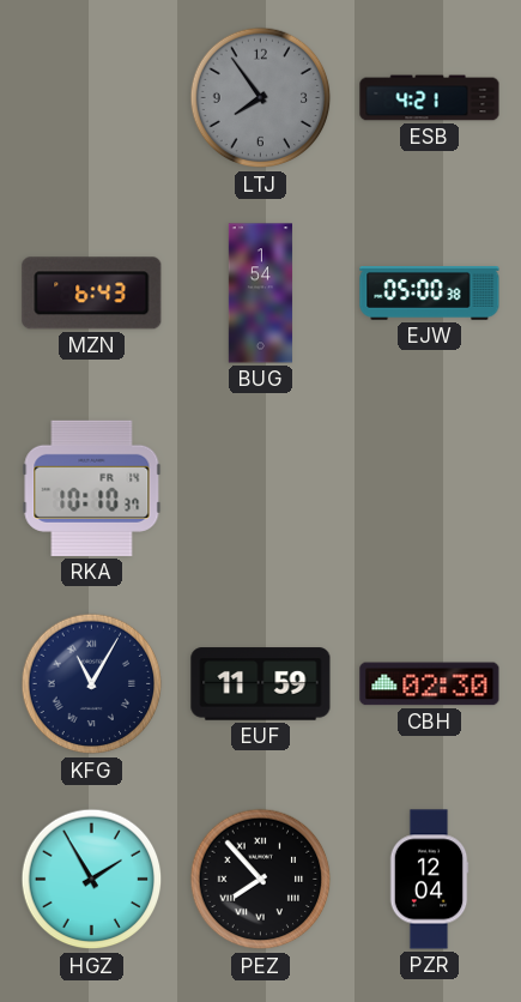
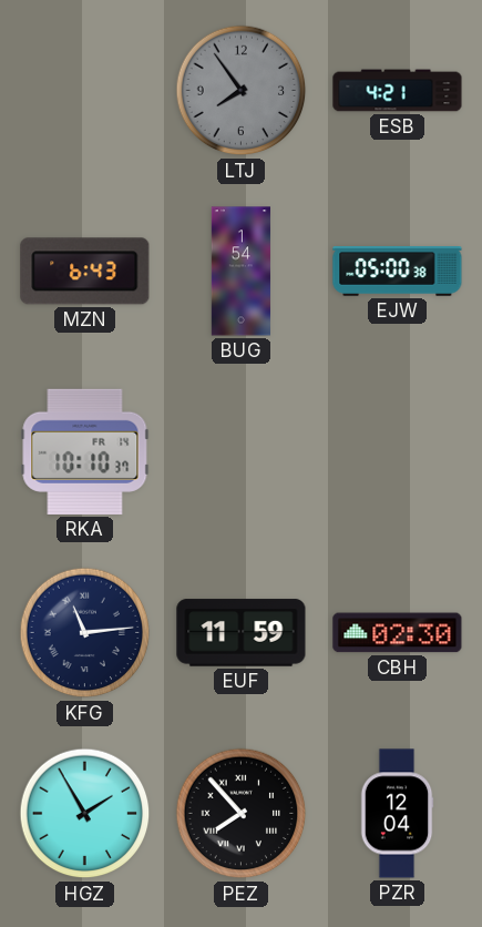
KFG: 11:05 -> 11:14 (85, 633)
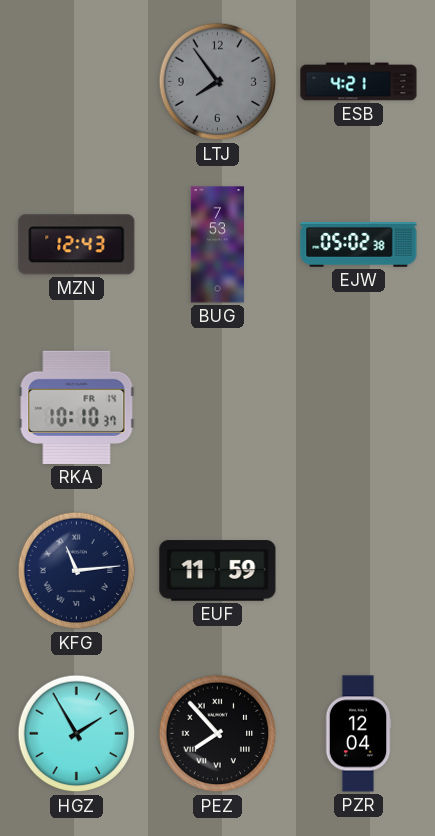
MZN: 6:43 -> 12:43 (77, 245)
BUG: 1:54 -> 7:53 (217, 245)
EJW: 05:00 -> 05:02 (359, 245)
CBH: 02:30 -> none (398, 633)
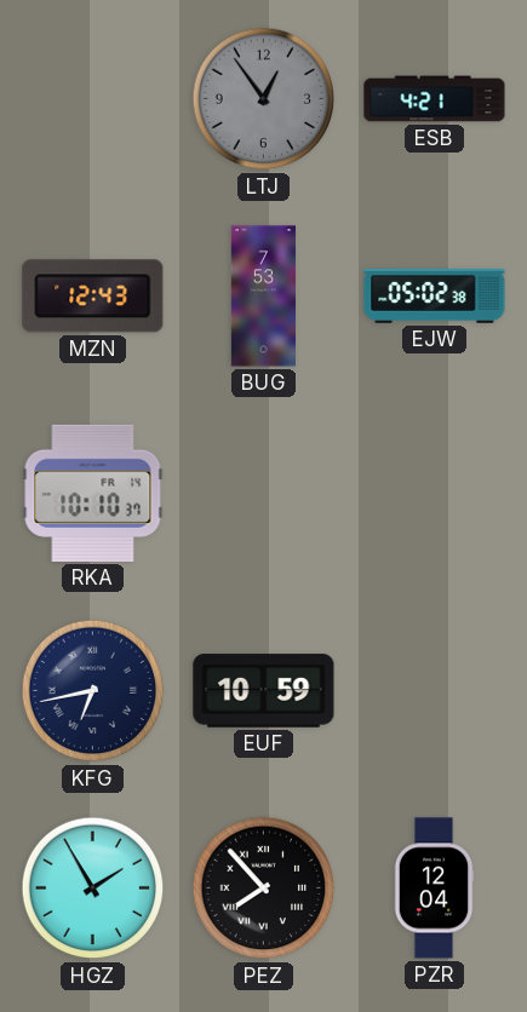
LTJ: 7:54 -> 12:54 (264, 99)
KFG: 11:14 -> 6:43 (93, 691)
EUF: 11:59 -> 10:59 (264, 691)
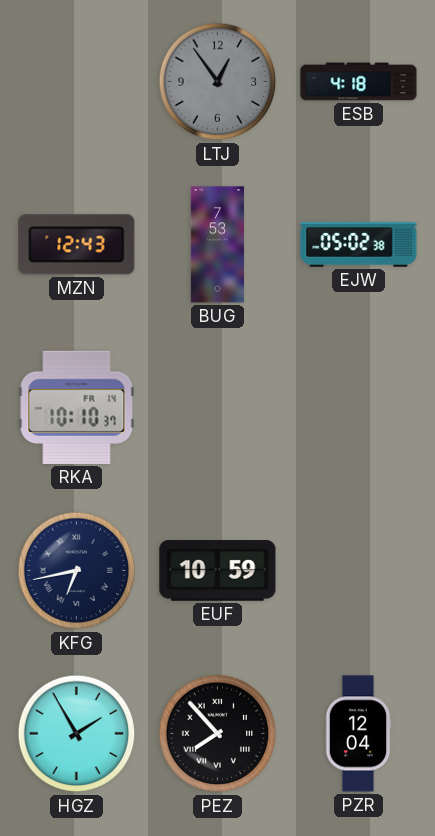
ESB: 4:21 -> 4:18 (359, 82)
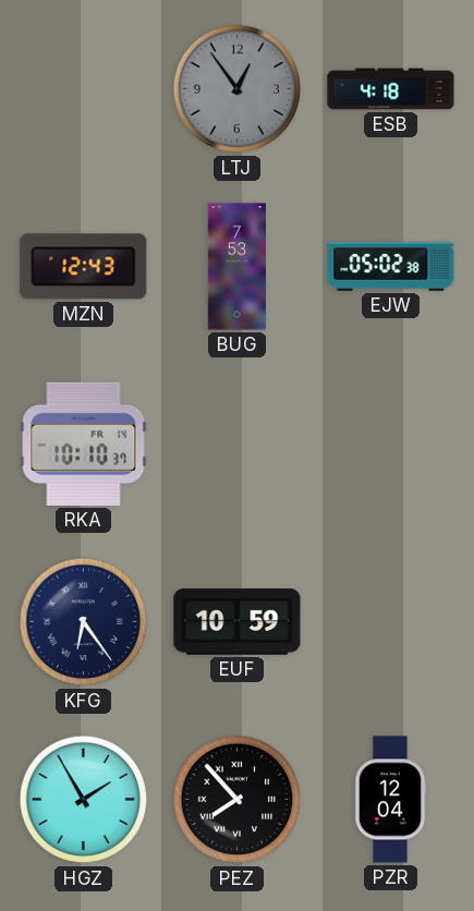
KFG: 6:43 -> 6:24 (84, 622)
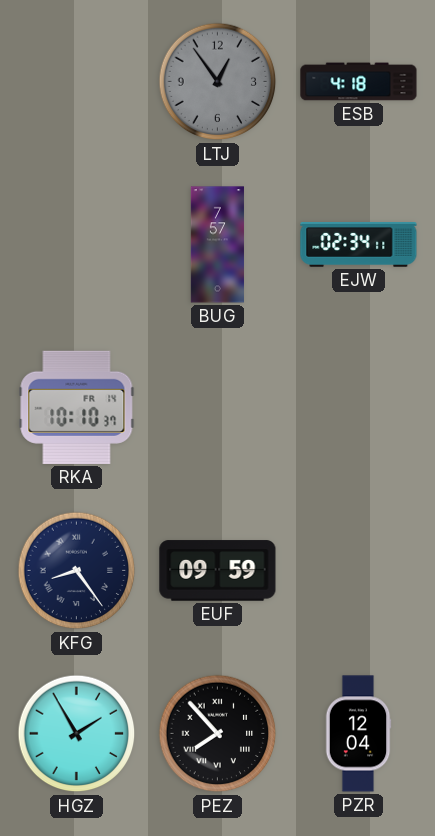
MZN: 12:43 -> none (84, 267)
BUG: 7:53 -> 7:57 (217, 245)
EJW: 05:02 -> 02:34 (359, 245)
KFG: 6:24 -> 8:24 (77, 571)
EUF: 10:59 -> 09:59 (218, 571)
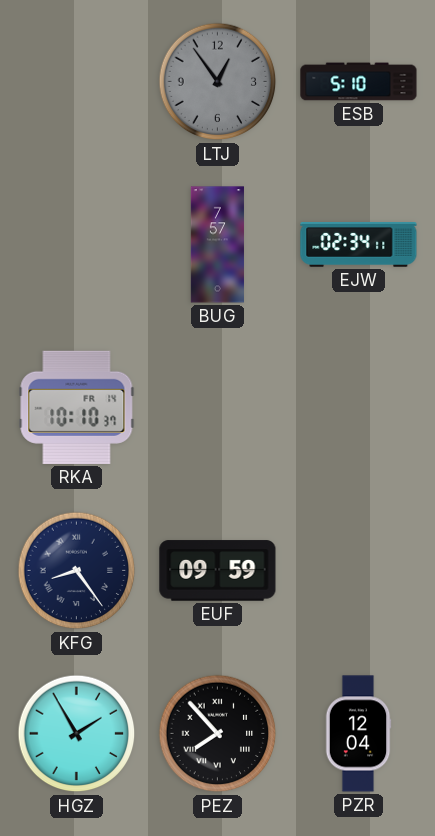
ESB: 4:18 -> 5:10 (359, 82)
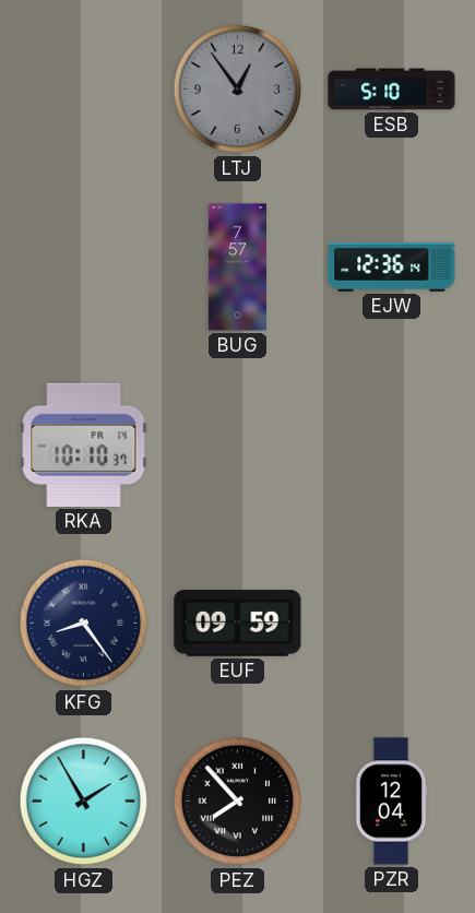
EJW: 02:34 -> 12:36 (392, 268)
